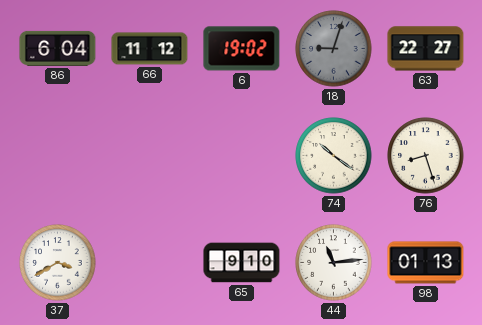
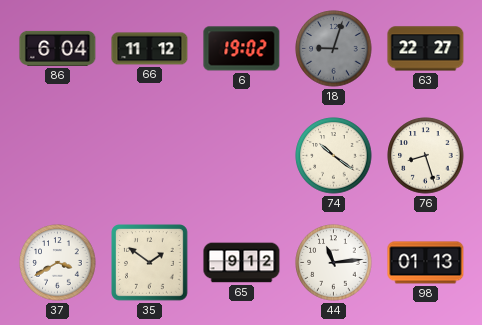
35: none -> 1:51 (150, 263)
65: 9:10 -> 9:12 (242, 263)
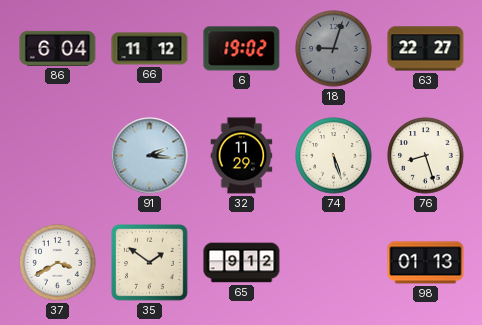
91: none -> 2:16 (150, 156)
32: none -> 11:29 (242, 156)
74: 10:21 -> 5:27 (334, 156)
44: 11:14 -> none (334, 263)
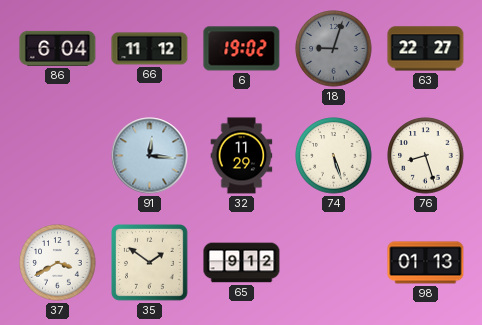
91: 2:16 -> 12:16 (150, 156)
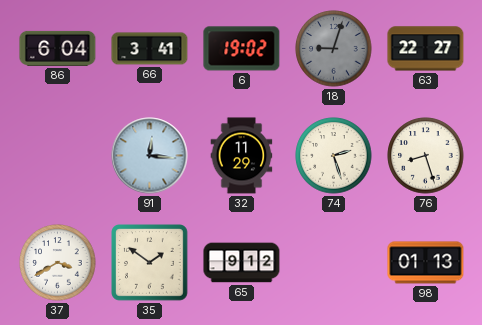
66: 11:12 -> 3:41 (150, 49)
74: 5:27 -> 2:27 (334, 156)
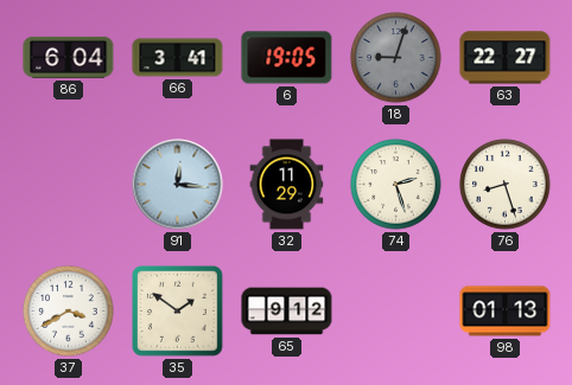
6: 19:02 -> 19:05 (287, 58)
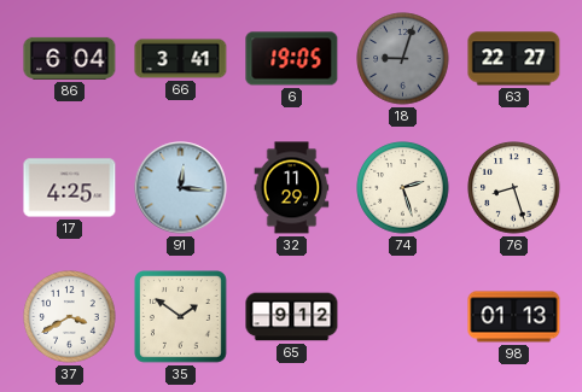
17: none -> 4:25 (70, 188)
